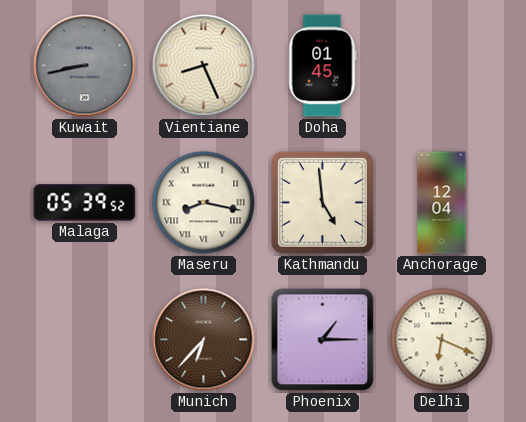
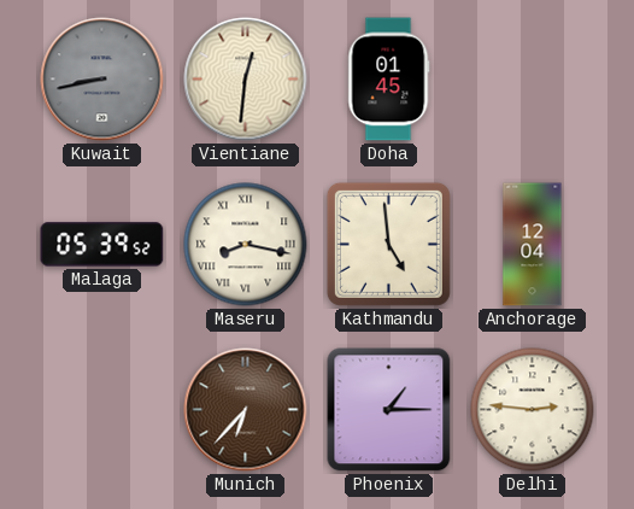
Vientiane: 8:26 -> 12:31 (246, 80)
Delhi: 6:19 -> 2:46 (533, 410)
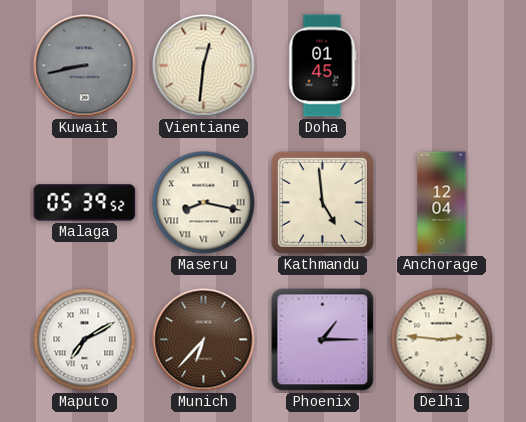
Maputo: none -> 7:10 (85, 340)
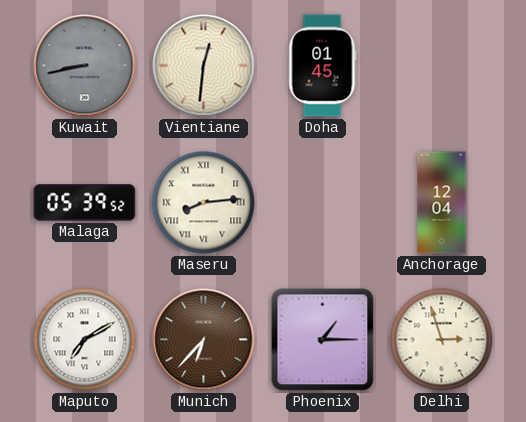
Maseru: 8:17 -> 8:14 (204, 203)
Kathmandu: 4:59 -> none (322, 202)
Delhi: 2:46 -> 2:57 (442, 340)
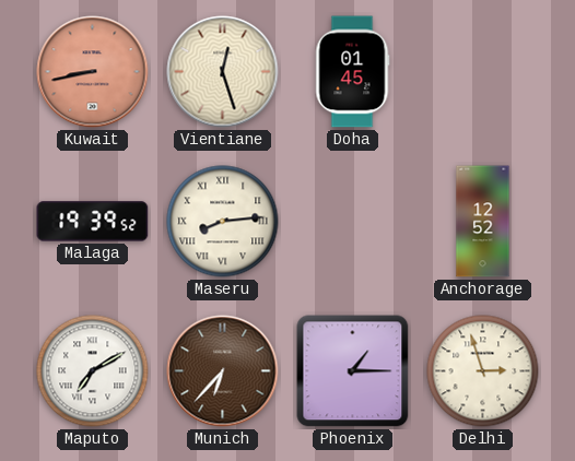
Kuwait dial: grey -> salmon (93, 72)
Vientiane: 12:31 -> 12:27 (223, 72)
Malaga: 05:39 -> 19:39 (93, 222)
Anchorage: 12:04 -> 12:52 (483, 222)
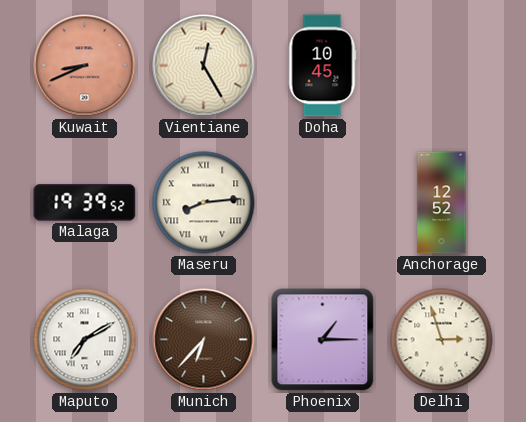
Kuwait: 8:43 -> 8:41 (85, 66)
Vientiane: 12:27 -> 12:25 (204, 66)
Doha: 01:45 -> 10:45 (322, 66)
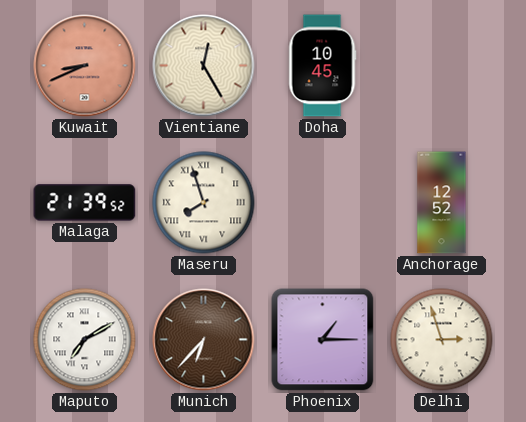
Malaga: 19:39 -> 21:39 (85, 203)
Maseru: 8:14 -> 7:57 (204, 203)
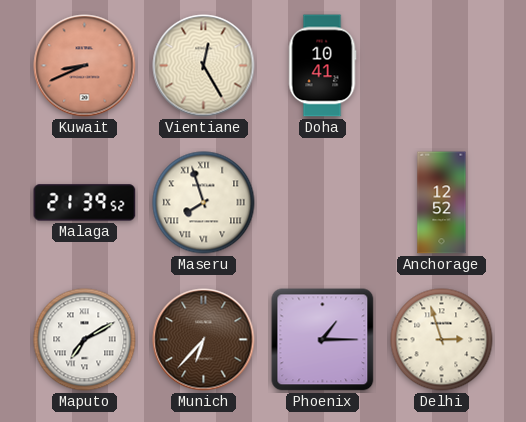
Doha: 10:45 -> 10:41 (322, 66)
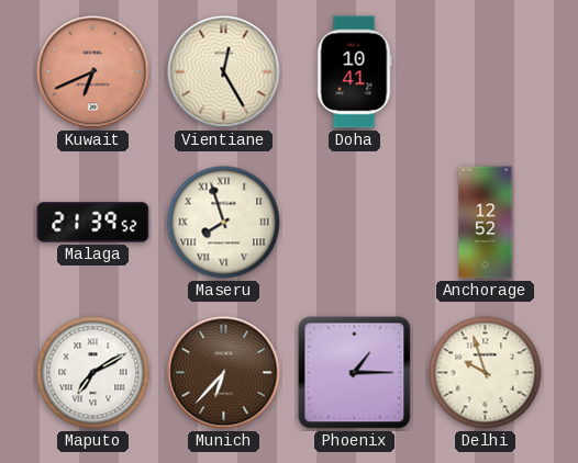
Kuwait: 8:41 -> 6:41 (93, 72)
Delhi: 2:57 -> 9:57 (486, 373)
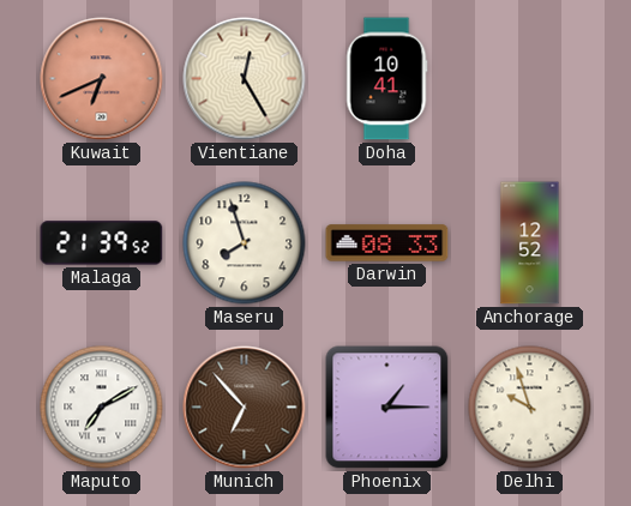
Maseru numerals: Roman -> Arabic (245, 243)
Darwin: none -> 08:33 (387, 243)
Munich: 6:37 -> 6:53 (245, 408)
